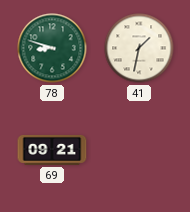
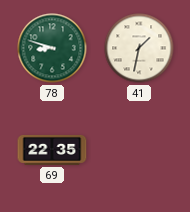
69: 09:21 -> 22:35 (52, 150)
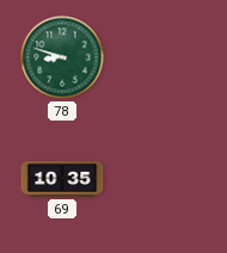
41: 1:32 -> none (139, 48)
69: 22:35 -> 10:35 (62, 179)
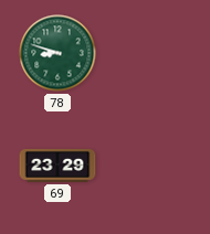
69: 10:35 -> 23:29 (57, 166)
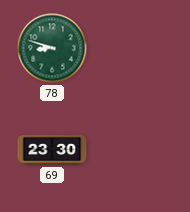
69: 23:29 -> 23:30 (52, 150)
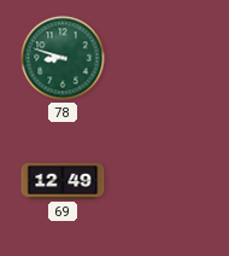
69: 23:30 -> 12:49 (63, 181)
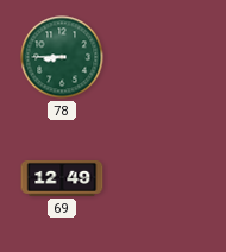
78: 8:48 -> 8:45 (62, 57)
